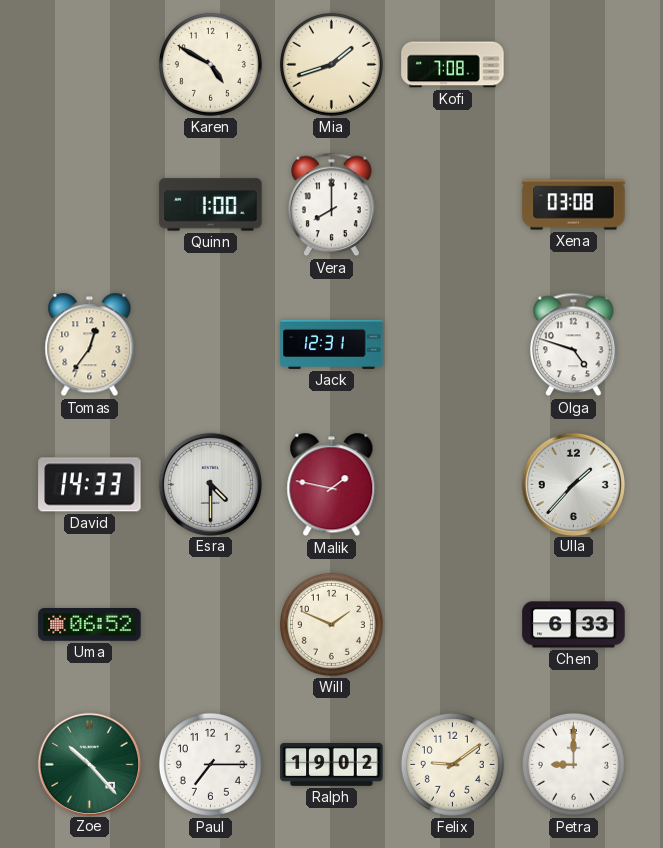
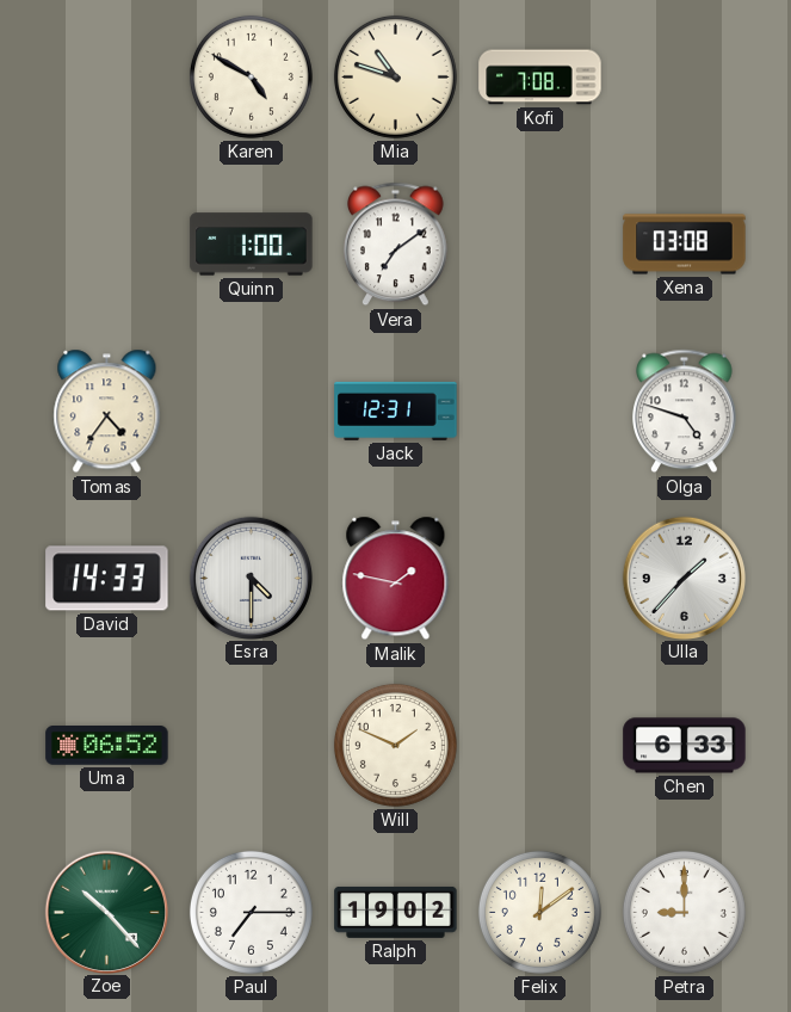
Mia: 1:42 -> 10:48 (395, 76)
Vera: 8:00 -> 7:09 (396, 245)
Tomas: 12:36 -> 4:36 (107, 412)
Felix: 9:09 -> 12:09 (539, 912)
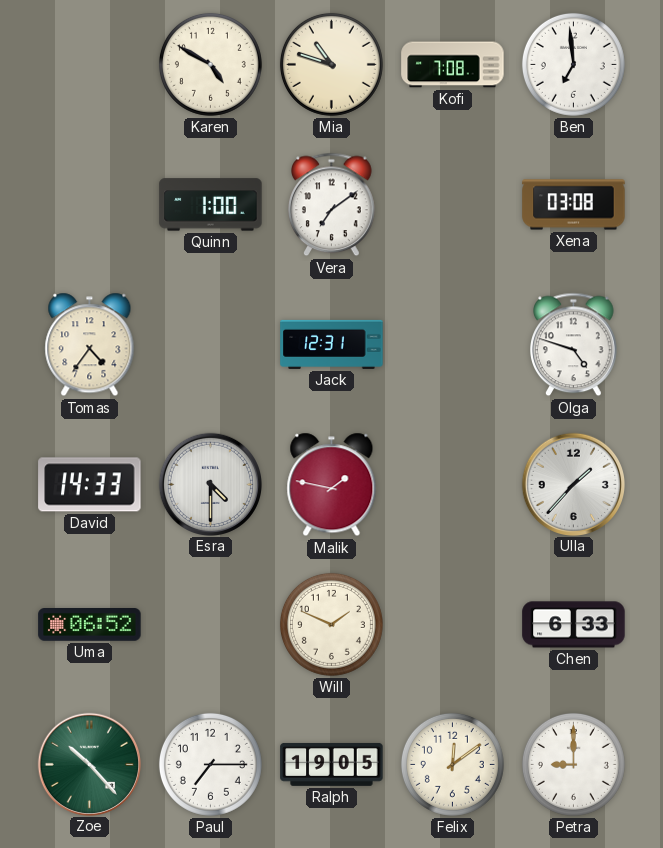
Ben: none -> 6:59 (573, 64)
Ralph: 19:02 -> 19:05 (332, 764)
